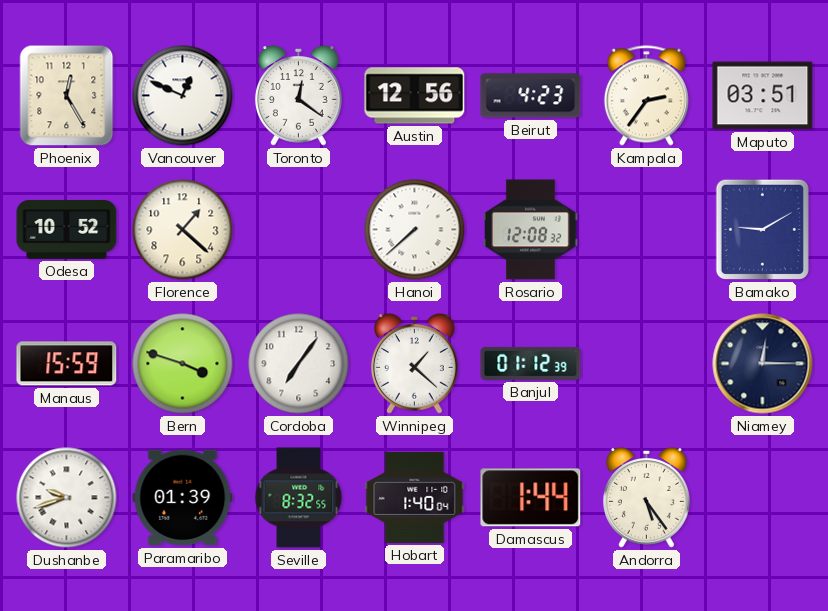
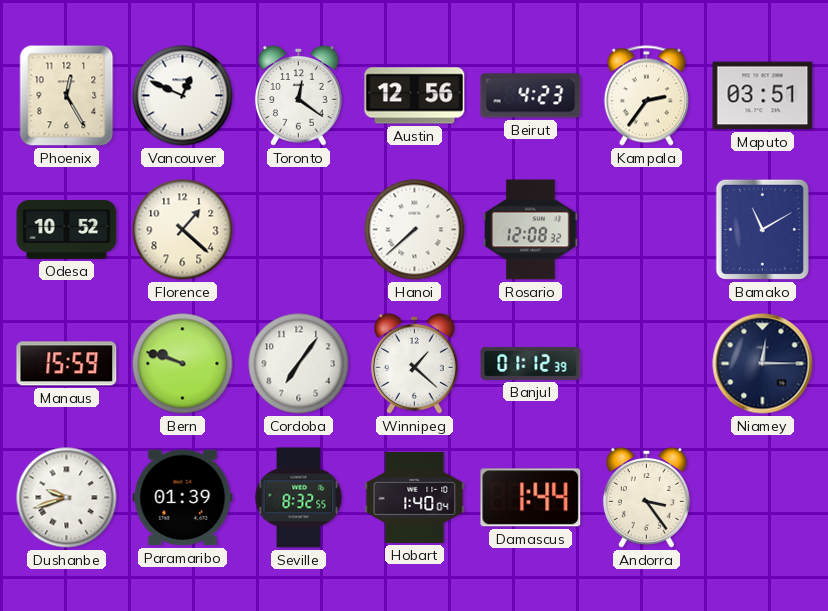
Bamako: 9:10 -> 11:10 (762, 229)
Bern: 3:48 -> 9:48 (183, 364)
Andorra: 5:24 -> 3:24 (646, 498)
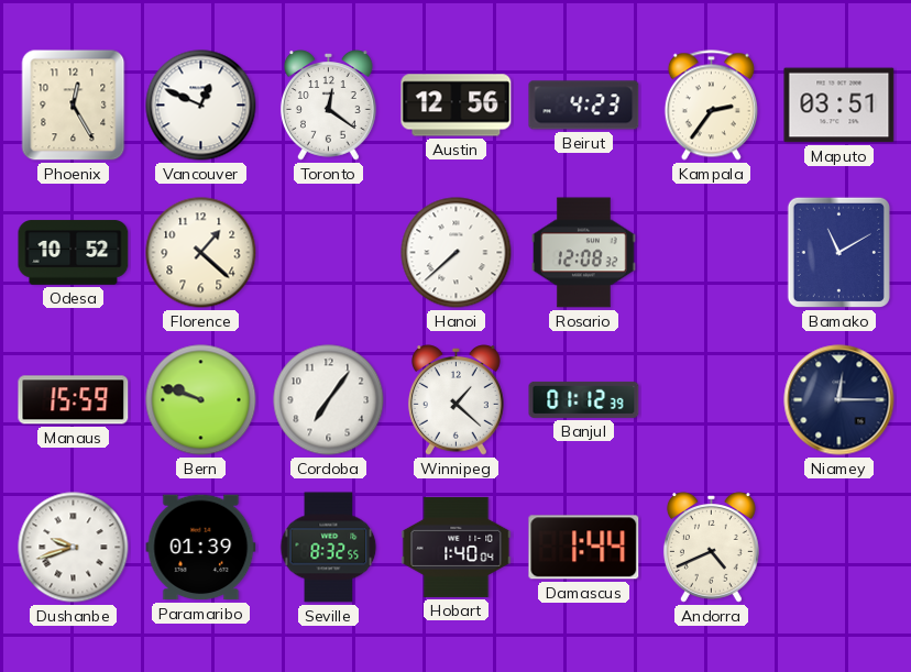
Andorra: 3:24 -> 4:41 (711, 548)
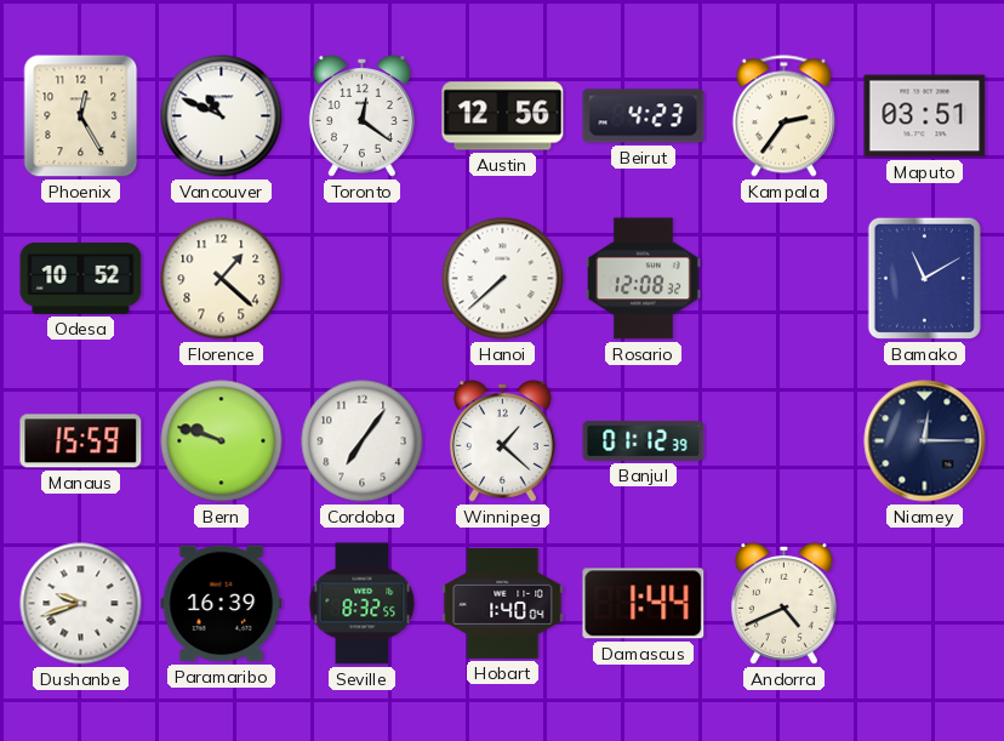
Vancouver: 12:49 -> 10:49 (222, 116)
Paramaribo: 01:39 -> 16:39 (222, 604)
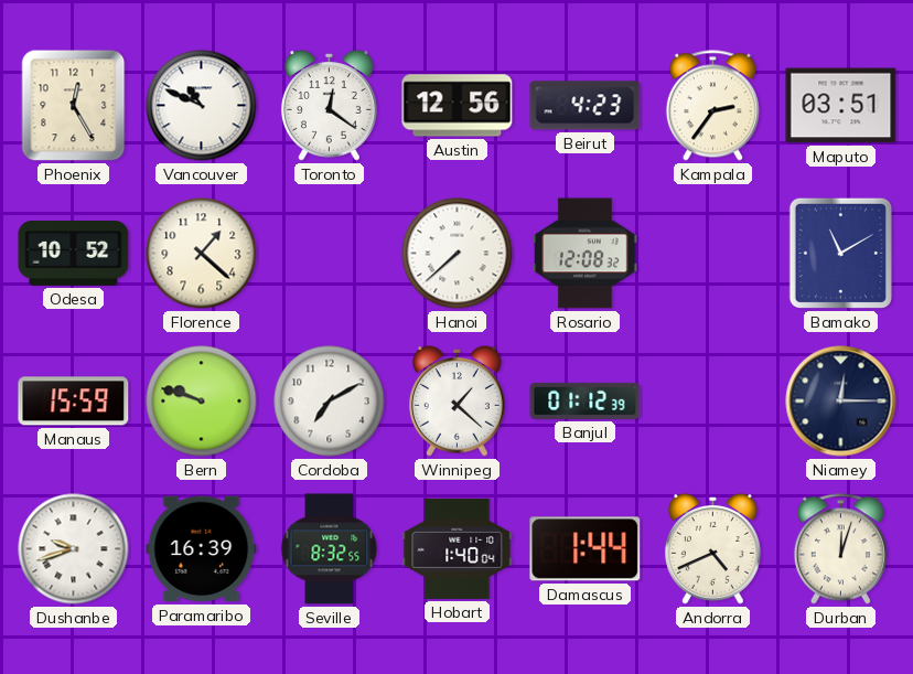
Cordoba: 7:06 -> 7:10 (330, 402)
Durban: none -> 12:03 (840, 549)
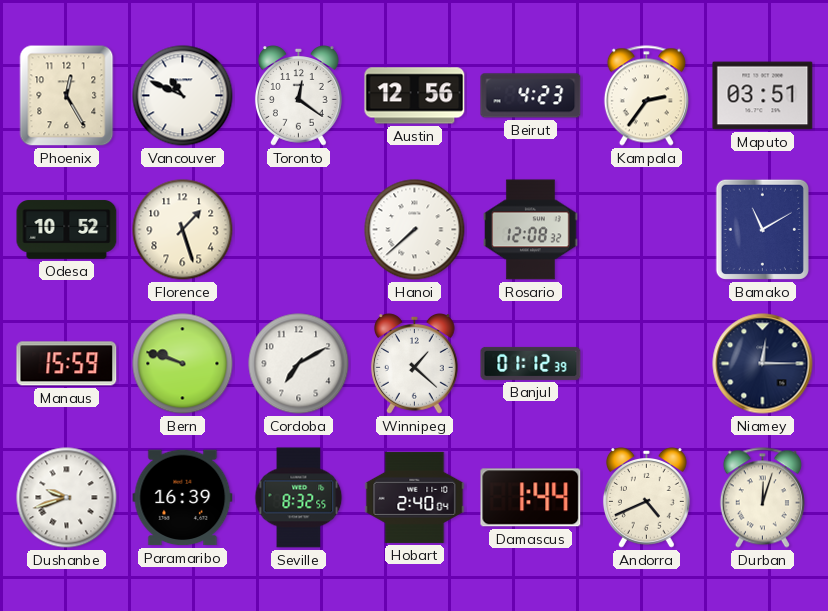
Florence: 1:22 -> 1:27 (183, 230)
Hobart: 1:40 -> 2:40 (415, 497)
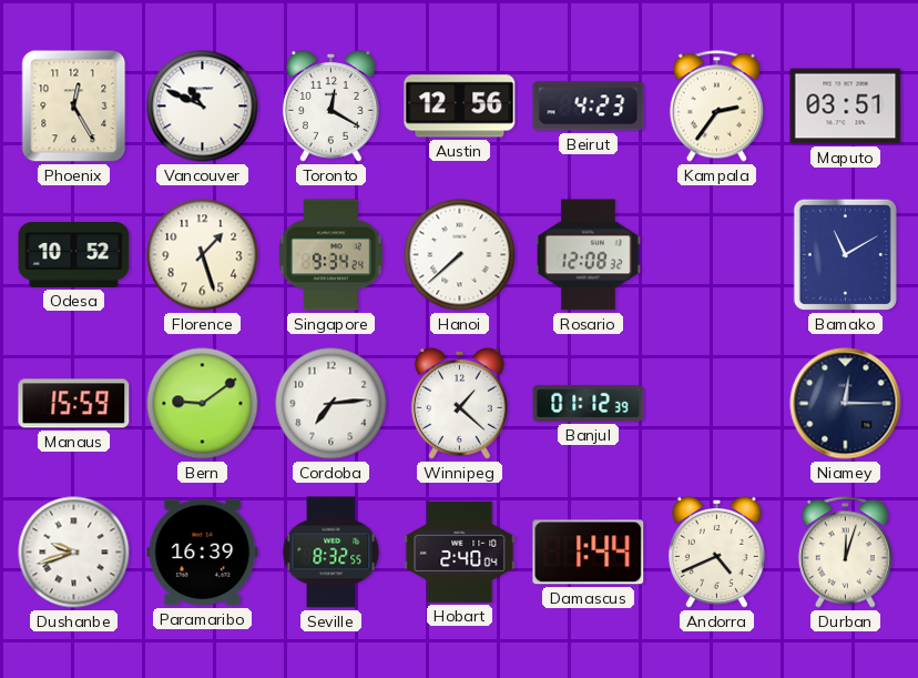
Toronto: 12:21 -> 12:20 (330, 107)
Singapore: none -> 9:34 (331, 255)
Bern: 9:48 -> 9:09 (203, 404)
Cordoba: 7:10 -> 7:14 (331, 404)
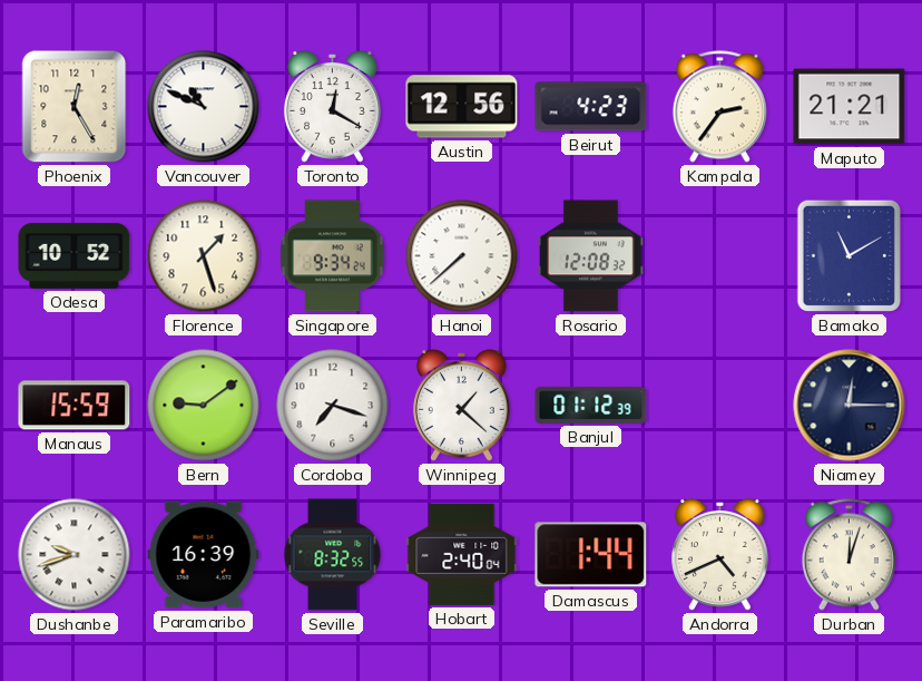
Maputo: 03:51 -> 21:21 (850, 107)
Cordoba: 7:14 -> 7:18 (333, 406)
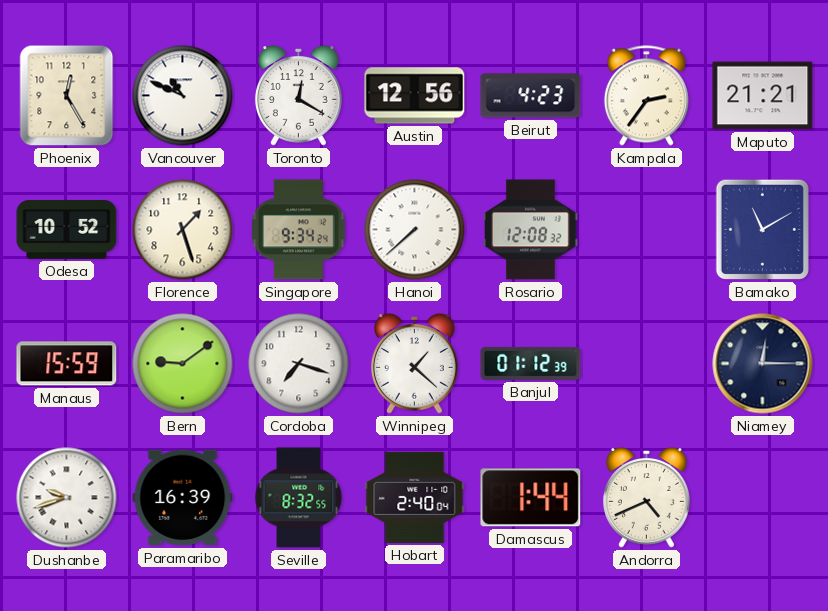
Durban: 12:03 -> none (849, 555)
